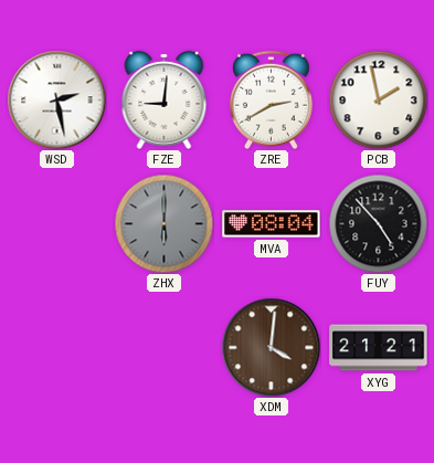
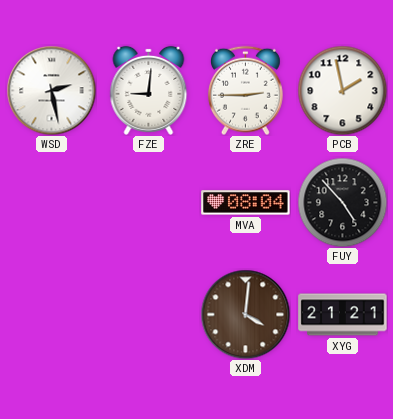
ZRE: 2:40 -> 2:45 (245, 90)
ZHX: 6:00 -> none (163, 223)
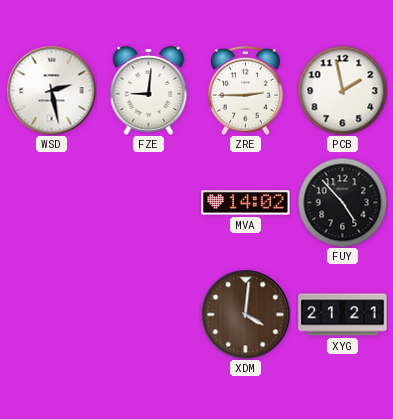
MVA: 08:04 -> 14:02 (246, 203)
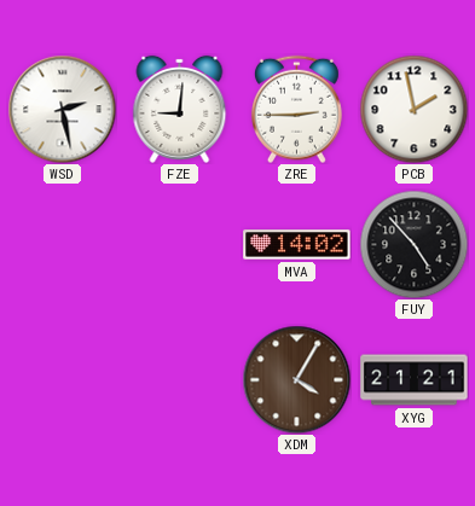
XDM: 4:01 -> 4:05 (296, 379)
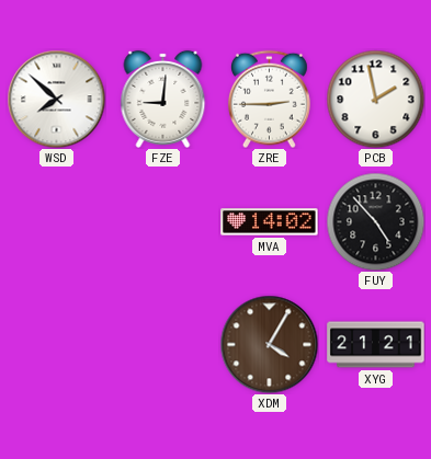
WSD: 2:28 -> 7:52 (56, 99)
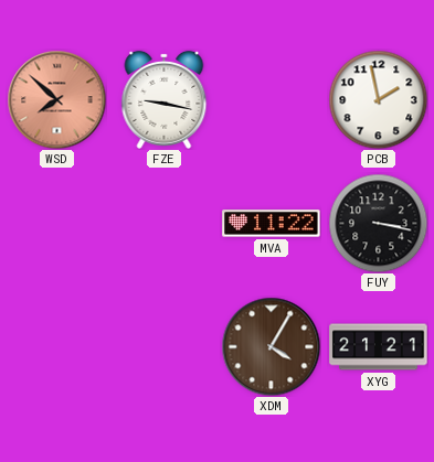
WSD dial: white -> salmon (56, 99)
FZE: 9:01 -> 9:17 (165, 99)
ZRE: 2:45 -> none (269, 99)
MVA: 14:02 -> 11:22 (272, 224)
FUY: 4:53 -> 3:17 (378, 223)
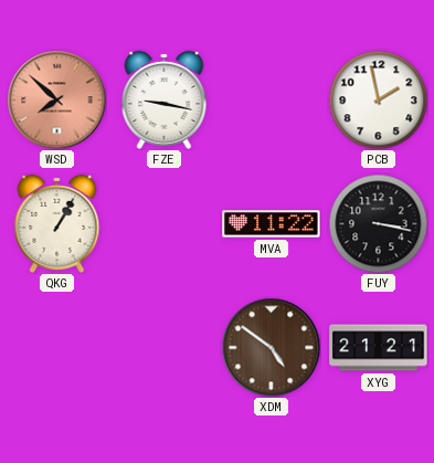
QKG: none -> 1:05 (57, 223)
XDM: 4:05 -> 4:51 (271, 347)
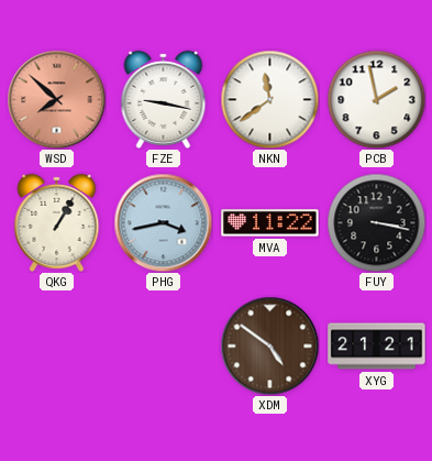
NKN: none -> 11:39 (269, 99)
PHG: none -> 3:43 (163, 222)
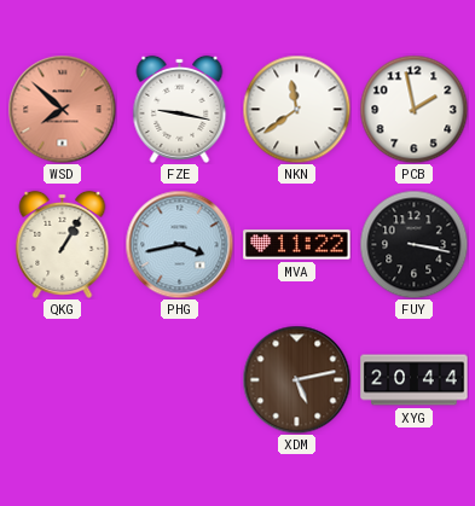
XDM: 4:51 -> 5:13 (296, 379)
XYG: 21:21 -> 20:44 (415, 380)
